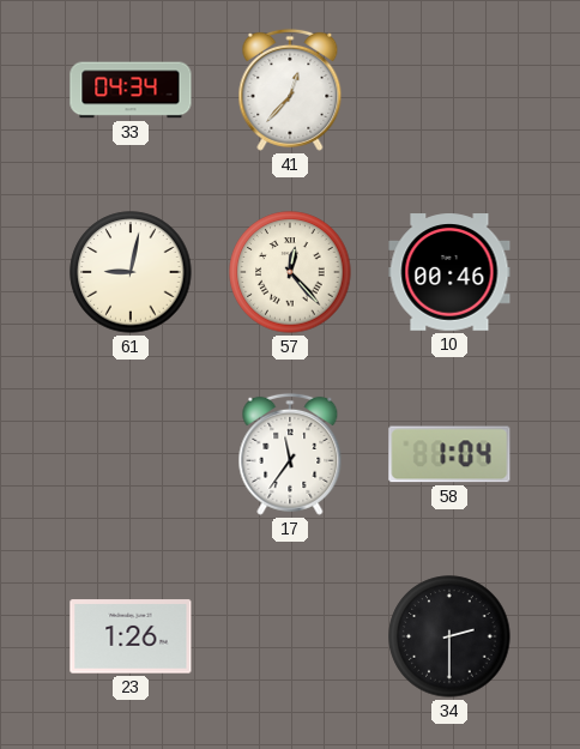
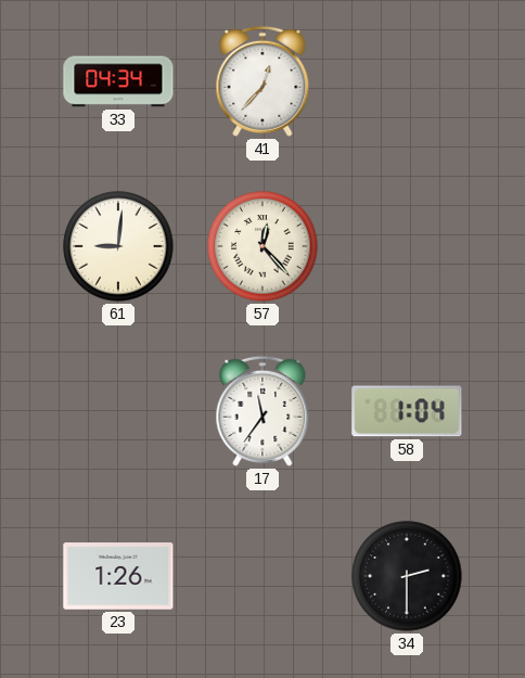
61: 9:02 -> 9:01 (118, 246)
10: 00:46 -> none (449, 272)
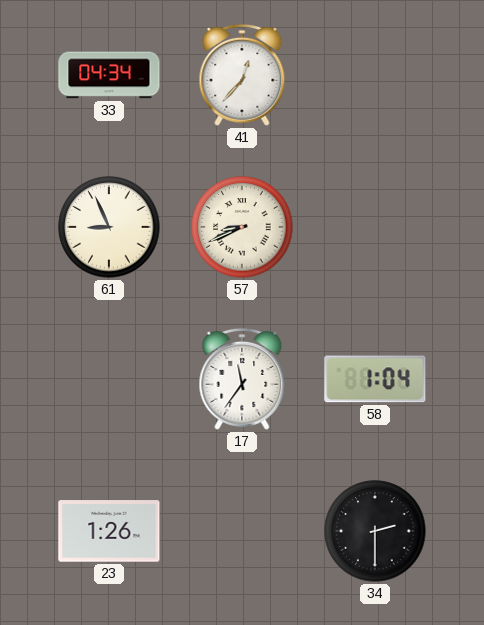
61: 9:01 -> 8:56 (109, 227)
57: 12:23 -> 8:41 (242, 227)
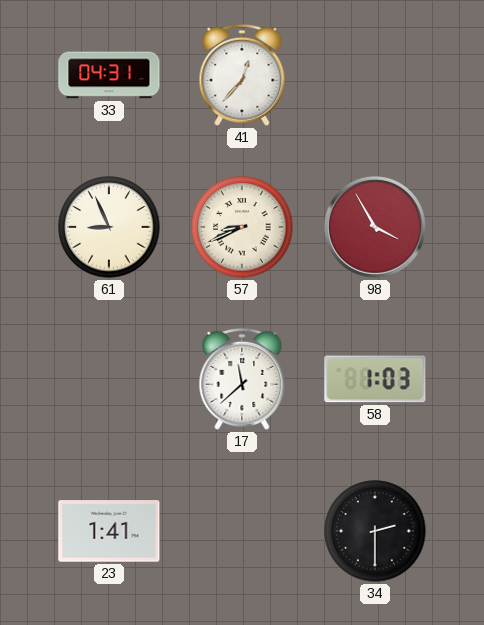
33: 04:34 -> 04:31 (109, 75)
98: none -> 3:55 (376, 228)
17: 11:36 -> 11:38 (242, 379)
58: 1:04 -> 1:03 (375, 379)
23: 1:26 -> 1:41 (109, 531)
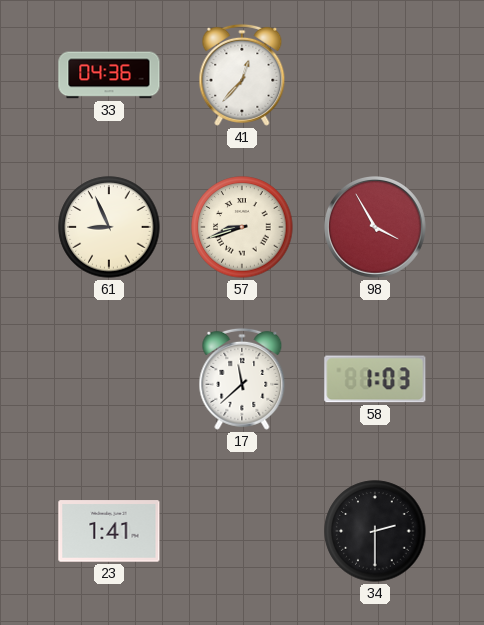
33: 04:31 -> 04:36 (109, 75)
57: 8:41 -> 8:42 (242, 227)
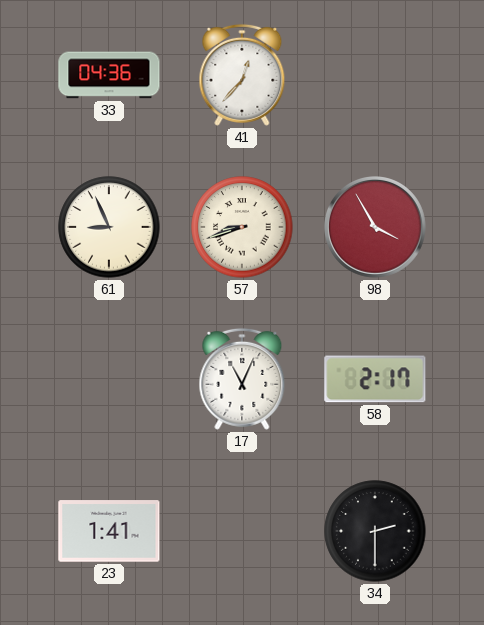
17: 11:38 -> 11:04 (242, 379)
58: 1:03 -> 2:17 (375, 379)
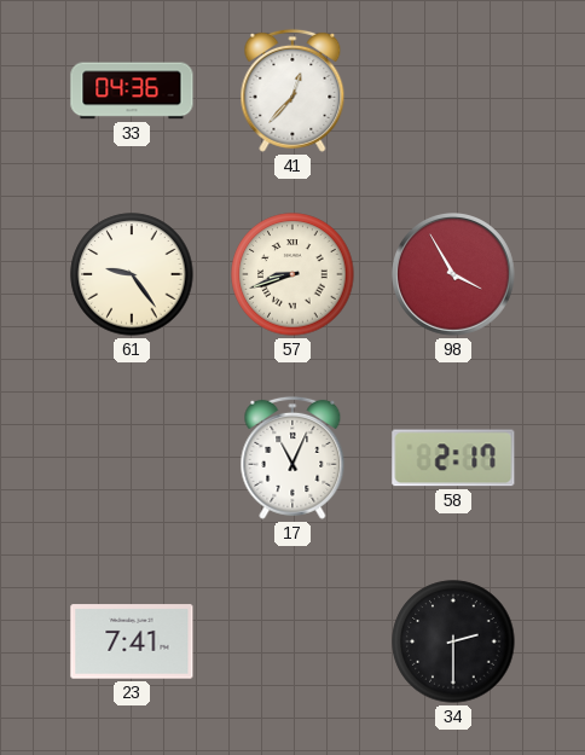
61: 8:56 -> 9:24 (132, 274)
23: 1:41 -> 7:41 (132, 641)
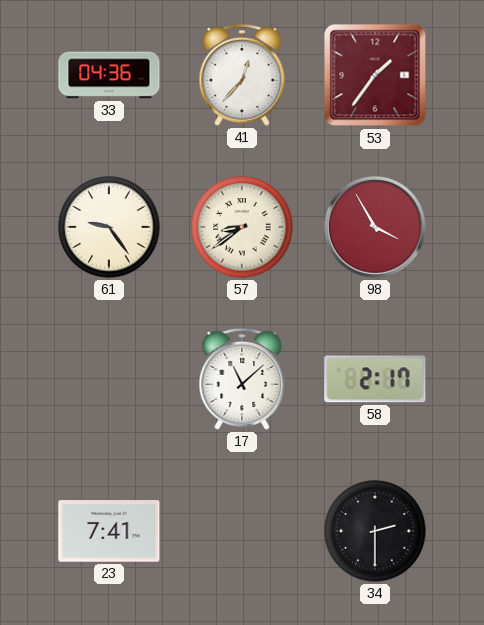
53: none -> 1:36 (375, 75)
57: 8:42 -> 8:39 (242, 227)
17: 11:04 -> 11:08 (242, 379)
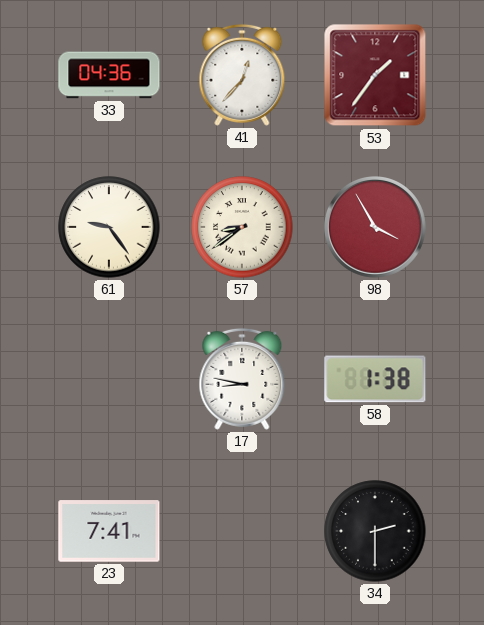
17: 11:08 -> 8:47 (242, 379)
58: 2:17 -> 1:38 (375, 379)
